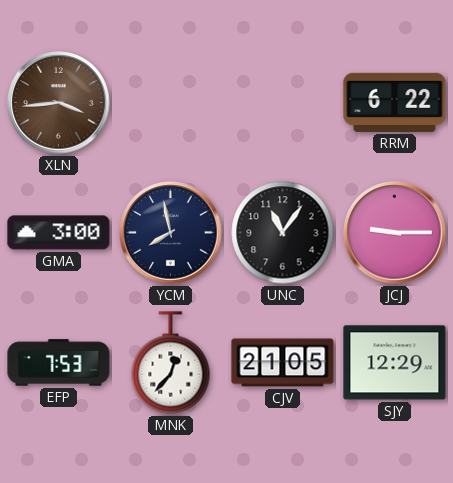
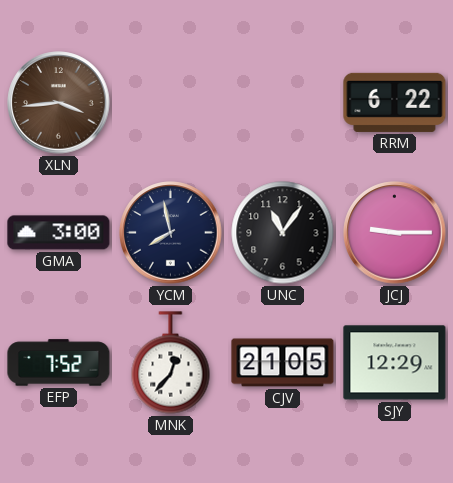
EFP: 7:53 -> 7:52 (59, 363)
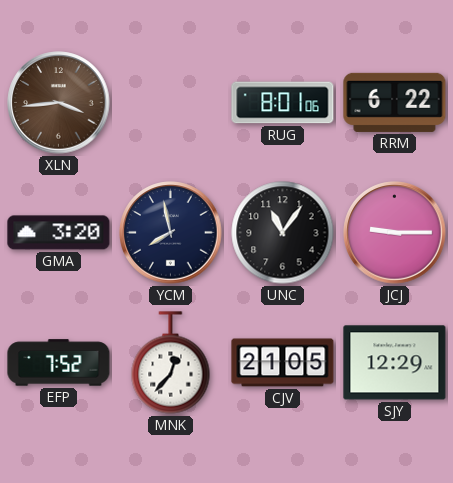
RUG: none -> 8:01 (283, 103)
GMA: 3:00 -> 3:20 (59, 233)
